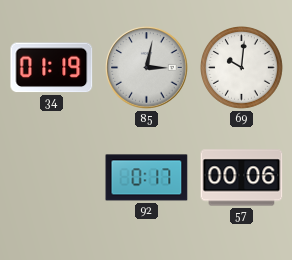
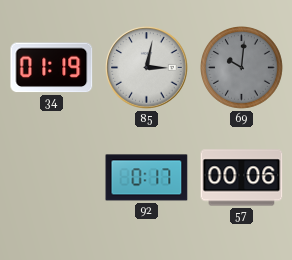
69 dial: white -> grey (242, 68)
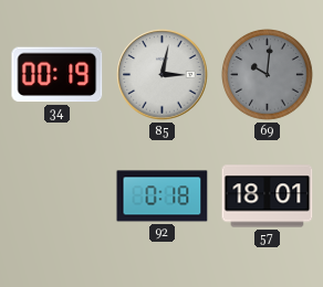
34: 01:19 -> 00:19 (58, 75)
92: 0:17 -> 0:18 (163, 196)
57: 00:06 -> 18:01 (268, 196)
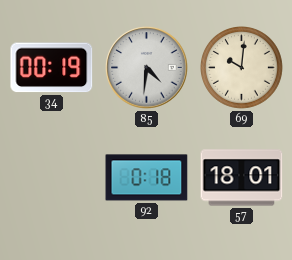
85: 3:02 -> 4:31 (147, 68)
69 dial: grey -> cream (242, 68)
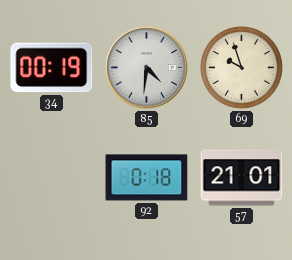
69: 10:01 -> 9:57 (242, 68)
57: 18:01 -> 21:01 (242, 178)
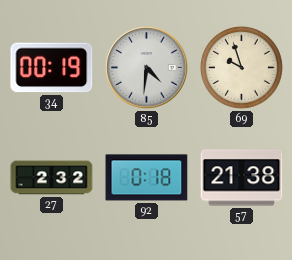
27: none -> 2:32 (52, 178)
57: 21:01 -> 21:38 (242, 178)
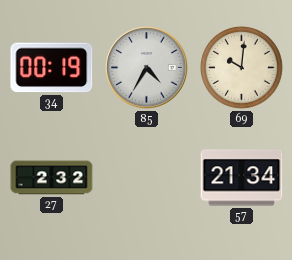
85: 4:31 -> 4:35 (147, 68)
69: 9:57 -> 10:01 (242, 68)
92: 0:18 -> none (147, 178)
57: 21:38 -> 21:34 (242, 178)
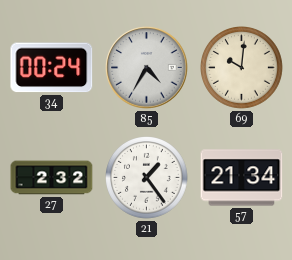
34: 00:19 -> 00:24 (52, 68)
21: none -> 1:24 (147, 178)
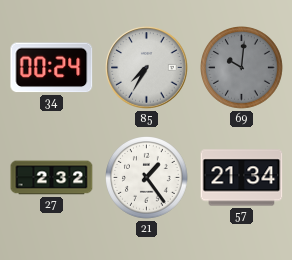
85: 4:35 -> 7:35 (147, 68)
69 dial: cream -> grey (242, 68)
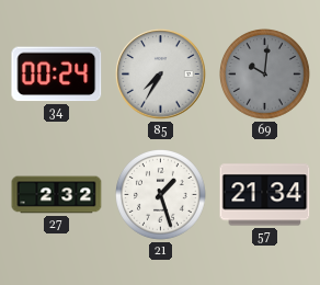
21: 1:24 -> 1:27 (161, 195)
